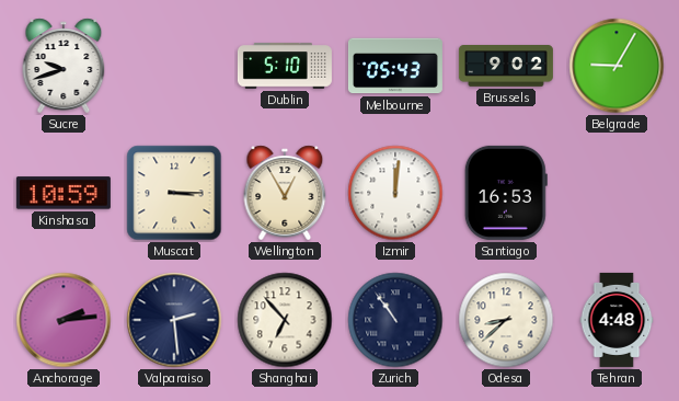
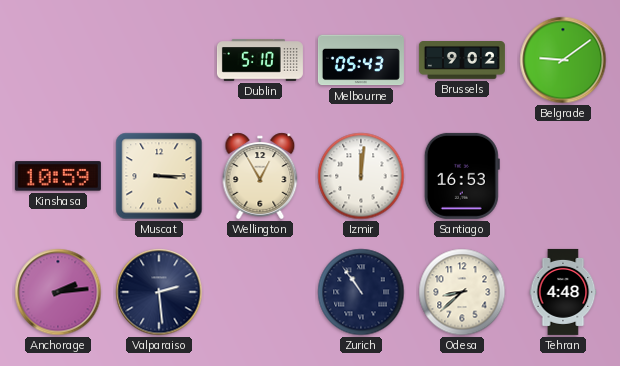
Sucre: 9:42 -> none (64, 66)
Belgrade: 9:05 -> 9:09 (563, 60)
Shanghai: 6:53 -> none (285, 320)
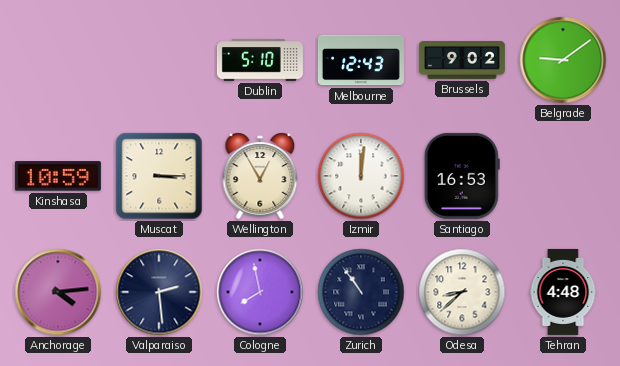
Melbourne: 05:43 -> 12:43 (361, 60)
Anchorage: 2:14 -> 4:14 (58, 292)
Cologne: none -> 7:58 (260, 292)
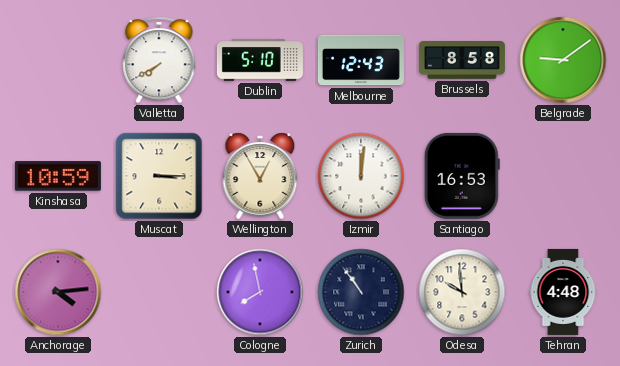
Valletta: none -> 7:40 (159, 60)
Brussels: 9:02 -> 8:58 (462, 61)
Valparaiso: 2:29 -> none (159, 292)
Odesa: 8:38 -> 9:59 (462, 292)
